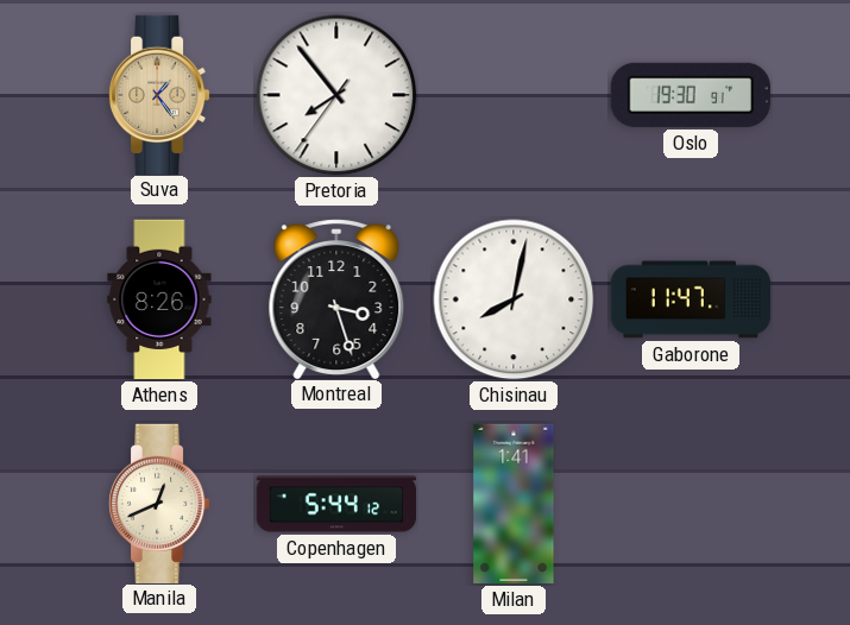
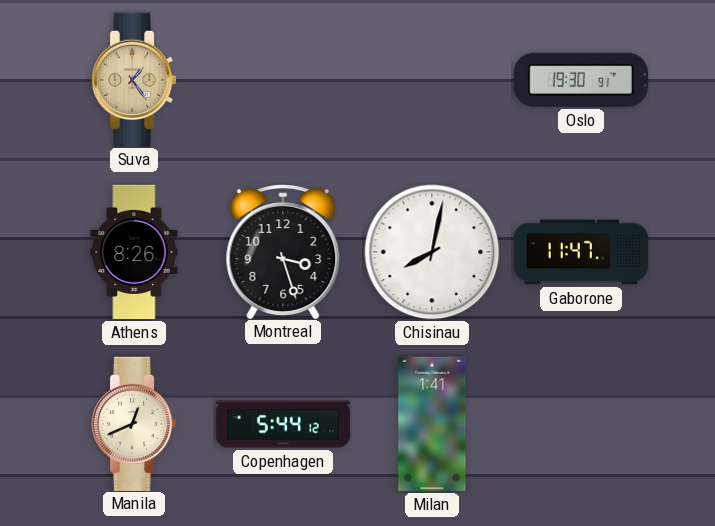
Pretoria: 7:53 -> none (336, 95)
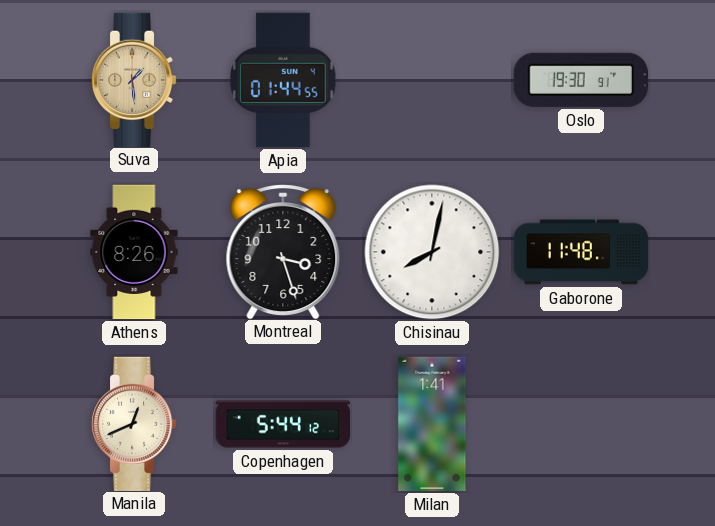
Suva: 1:24 -> 1:29 (134, 79)
Apia: none -> 01:44 (283, 80)
Gaborone: 11:47 -> 11:48 (581, 252)
